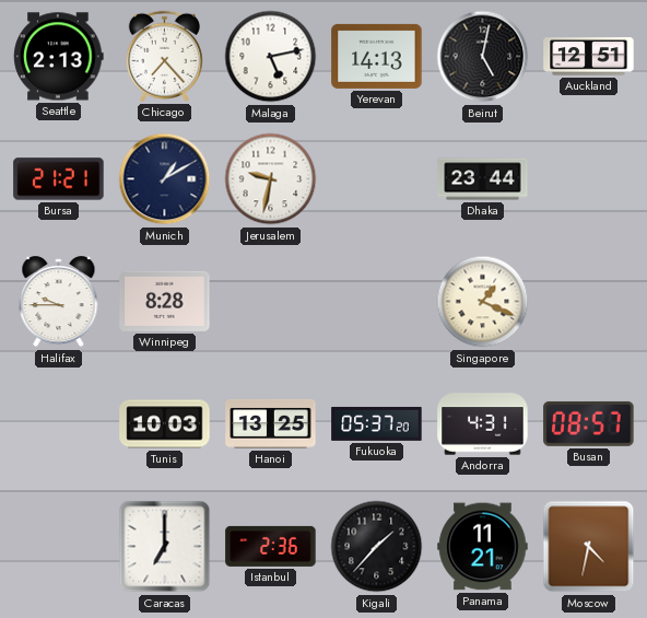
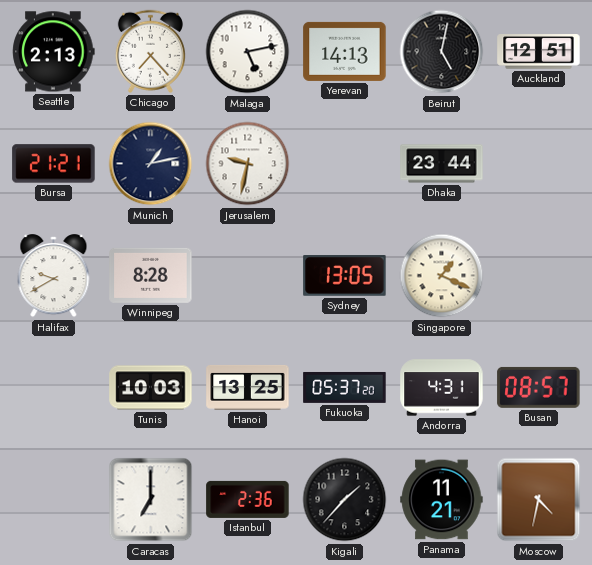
Munich: 1:10 -> 1:13 (151, 164)
Halifax: 9:45 -> 9:40 (54, 276)
Sydney: none -> 13:05 (345, 276)
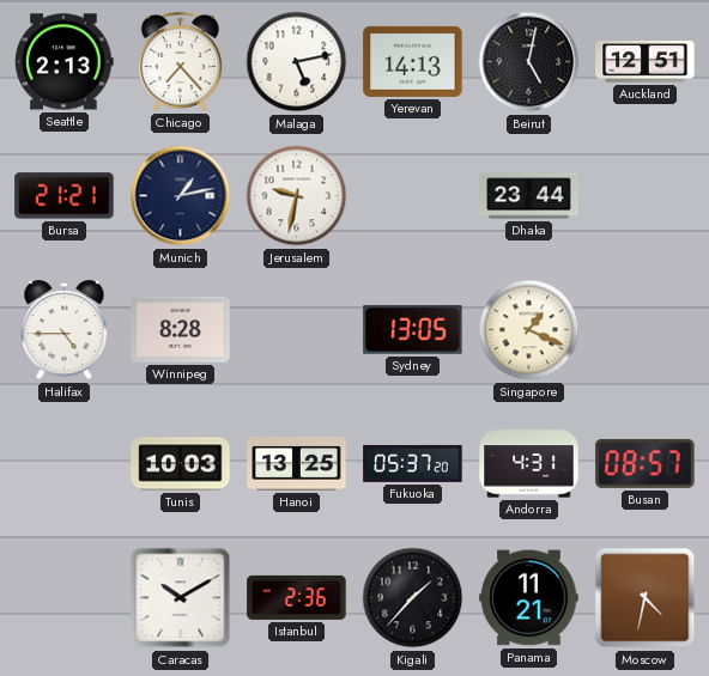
Halifax: 9:40 -> 4:45 (65, 330)
Caracas: 7:00 -> 10:10 (181, 598)
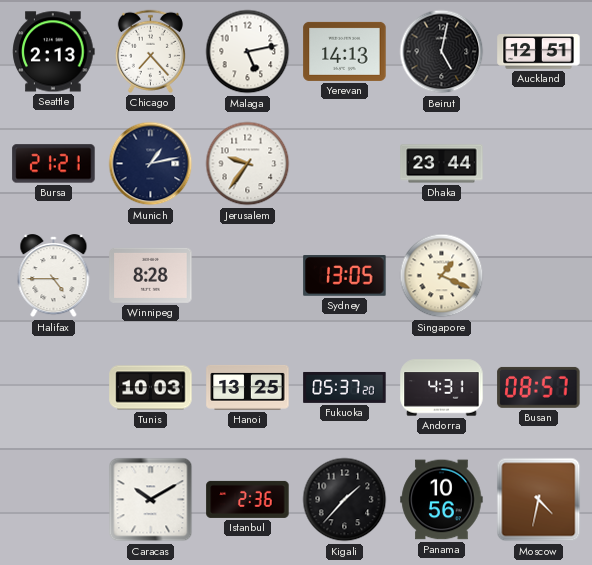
Jerusalem: 9:32 -> 9:36 (248, 164)
Panama: 11:21 -> 10:56 (442, 500)
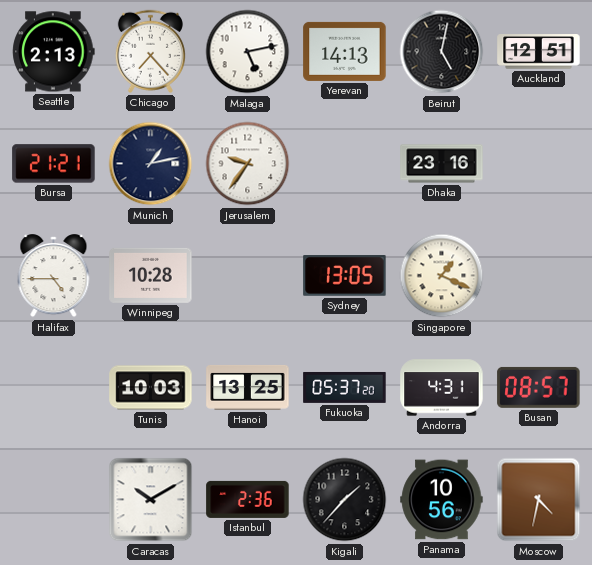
Dhaka: 23:44 -> 23:16 (442, 164)
Winnipeg: 8:28 -> 10:28 (151, 275)
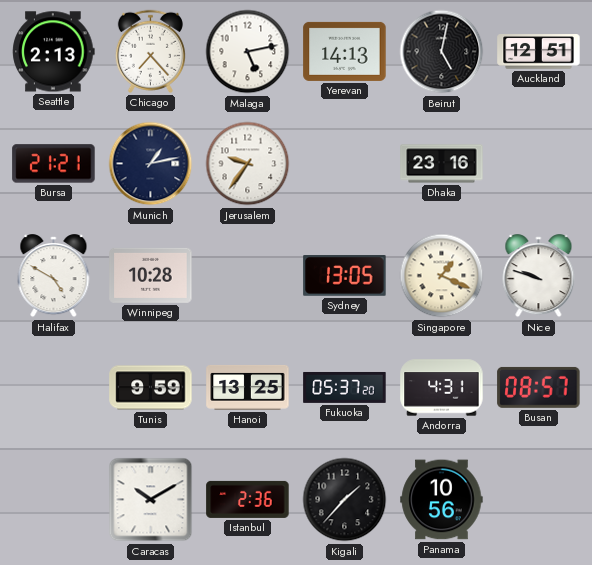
Halifax: 4:45 -> 4:50 (54, 276)
Nice: none -> 9:48 (539, 276)
Tunis: 10:03 -> 9:59 (151, 388)
Moscow: 4:32 -> none (539, 500)
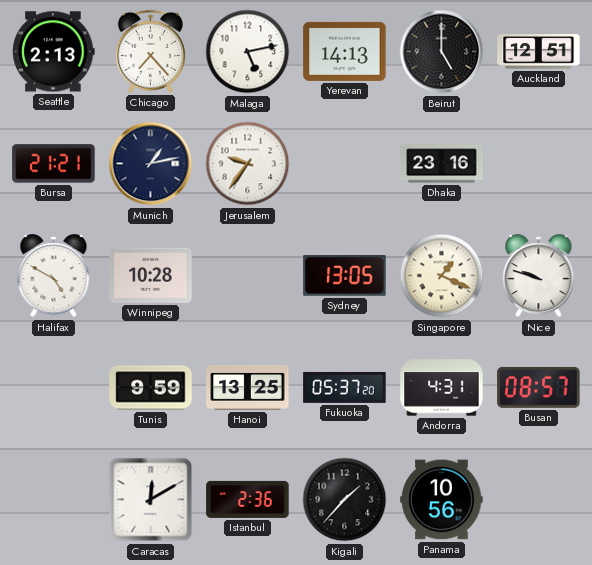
Beirut: 5:02 -> 5:00 (442, 52)
Caracas: 10:10 -> 12:10 (151, 500)
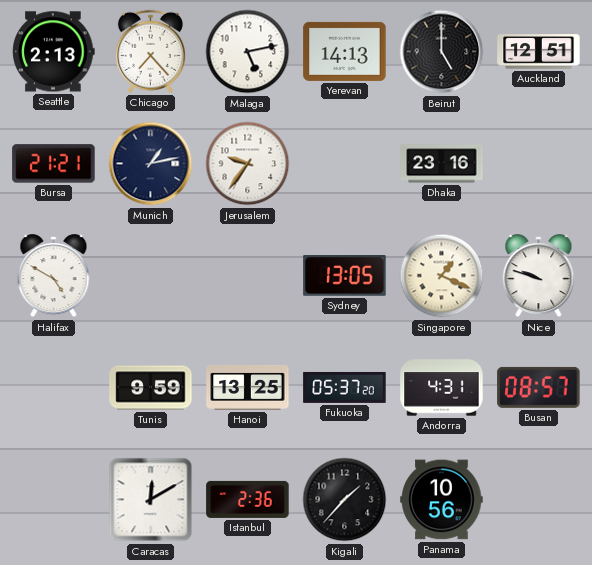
Winnipeg: 10:28 -> none (151, 275)
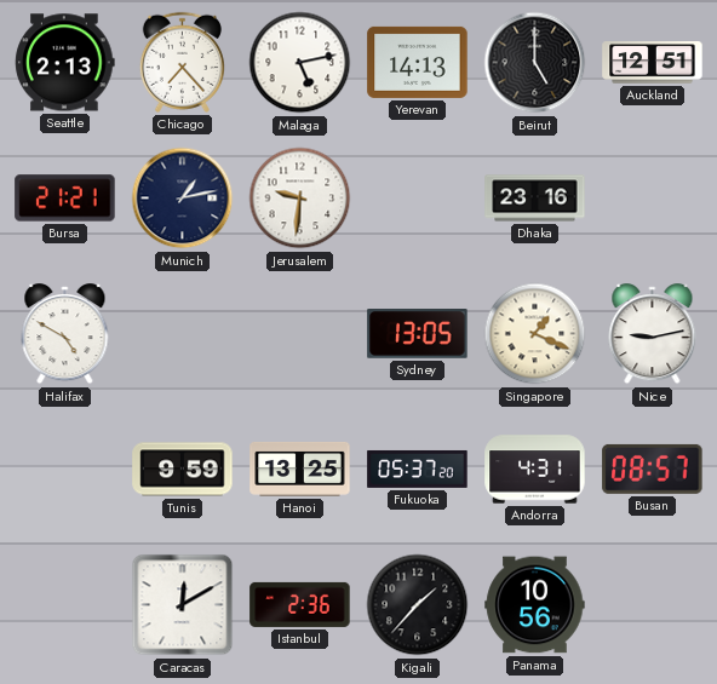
Jerusalem: 9:36 -> 9:31 (300, 199)
Nice: 9:48 -> 9:13 (653, 334)
